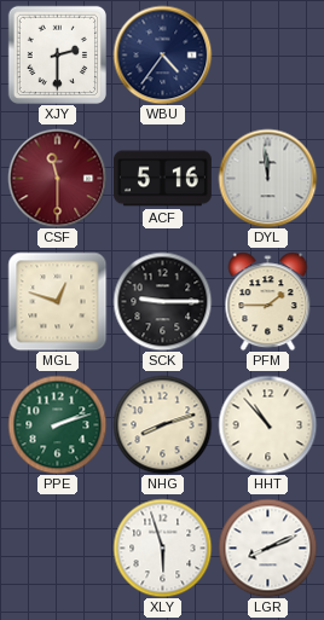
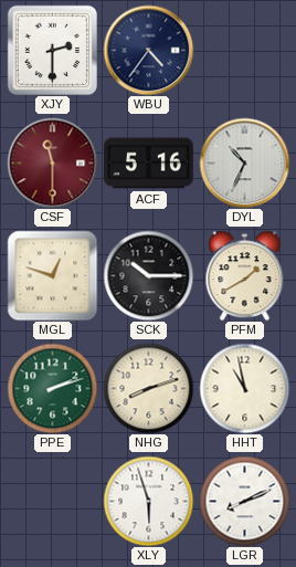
DYL: 11:59 -> 10:34 (244, 162)
SCK: 9:15 -> 10:15 (148, 275)
PFM: 1:45 -> 1:40 (245, 275)
HHT: 10:53 -> 10:58 (244, 388)
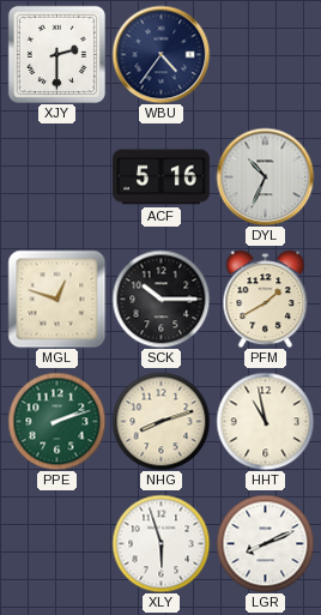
CSF: 11:30 -> none (52, 162)
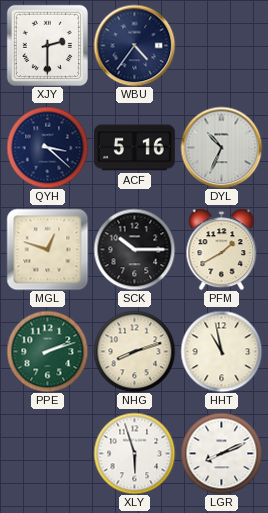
QYH: none -> 3:22 (47, 147)
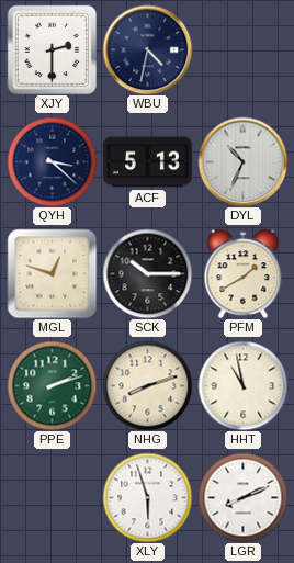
WBU: 4:36 -> 4:32 (147, 49)
ACF: 5:16 -> 5:13 (148, 162)
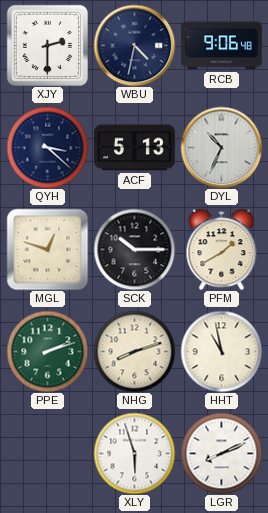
RCB: none -> 9:06 (222, 46)
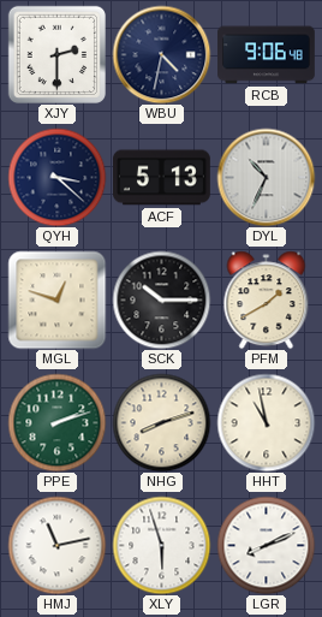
HMJ: none -> 11:13 (56, 545)
